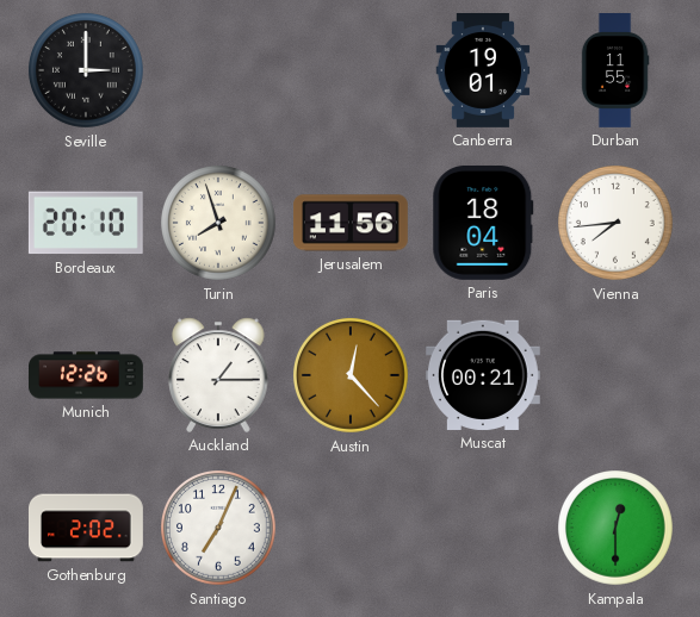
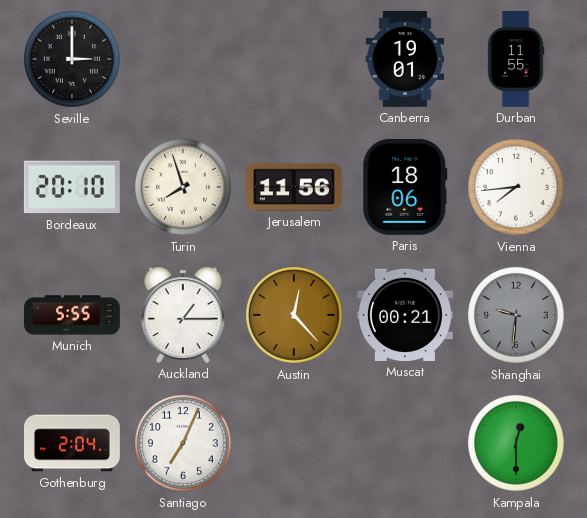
Paris: 18:04 -> 18:06 (405, 187)
Munich: 12:26 -> 5:55 (73, 315)
Shanghai: none -> 9:31 (517, 316)
Gothenburg: 2:02 -> 2:04 (73, 443)
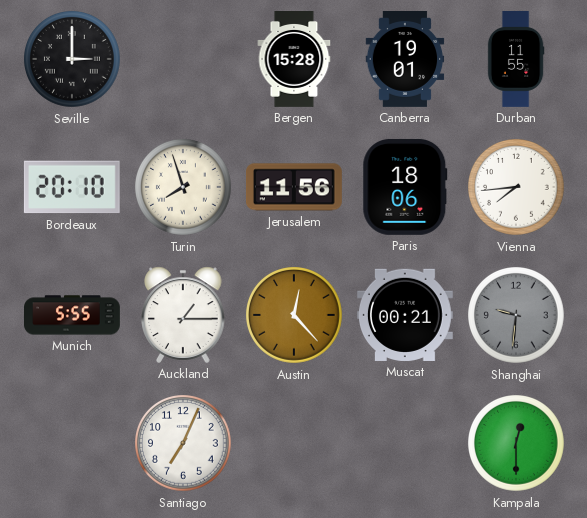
Bergen: none -> 15:28 (294, 60)
Gothenburg: 2:04 -> none (73, 443)
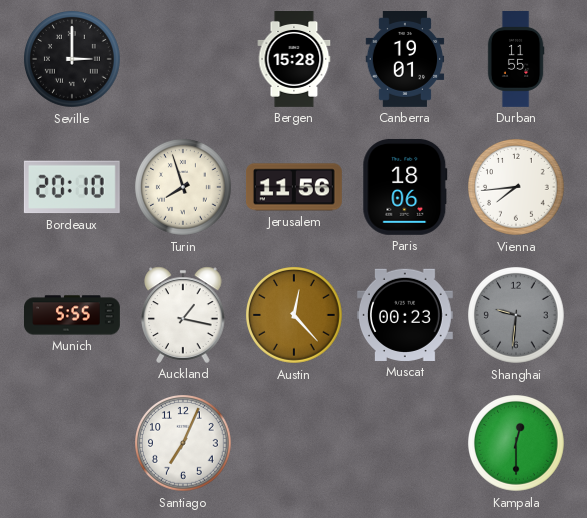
Auckland: 1:15 -> 1:17 (183, 315)
Muscat: 00:21 -> 00:23 (405, 315)
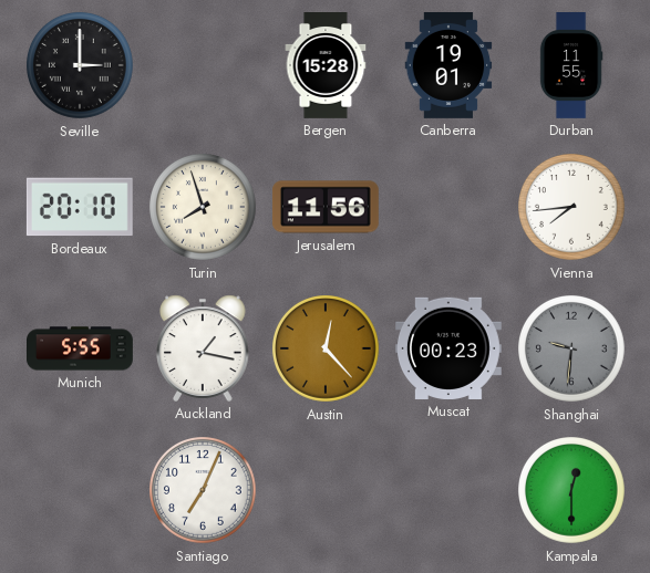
Paris: 18:06 -> none (405, 187)
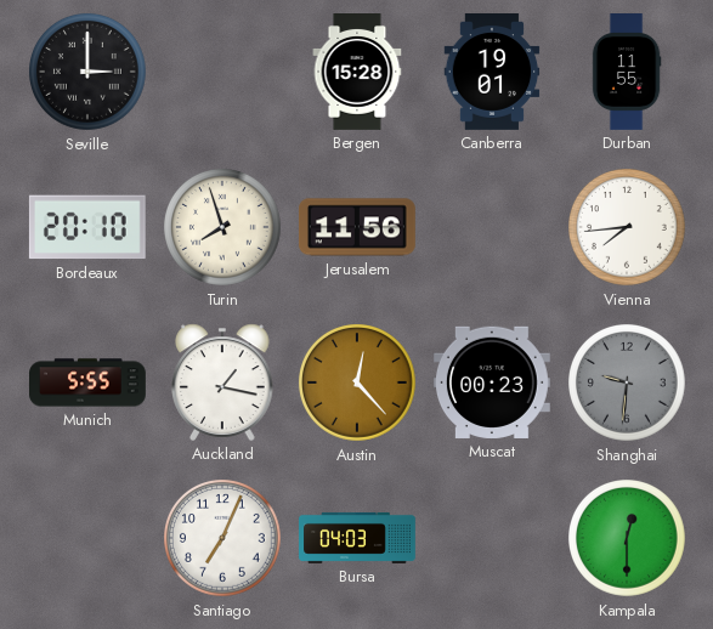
Bursa: none -> 04:03 (358, 538)
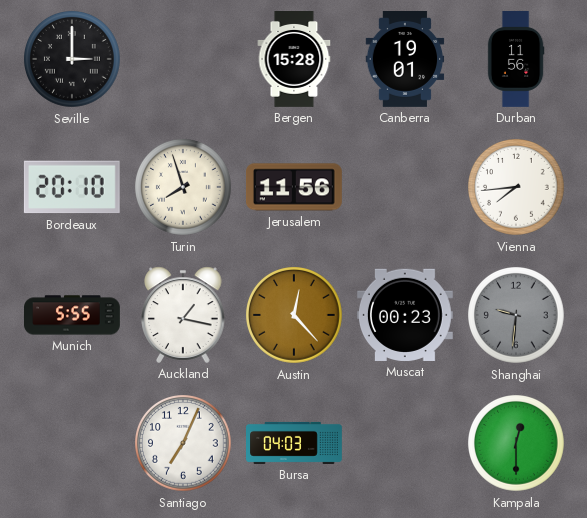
Durban: 11:55 -> 11:56 (516, 60)
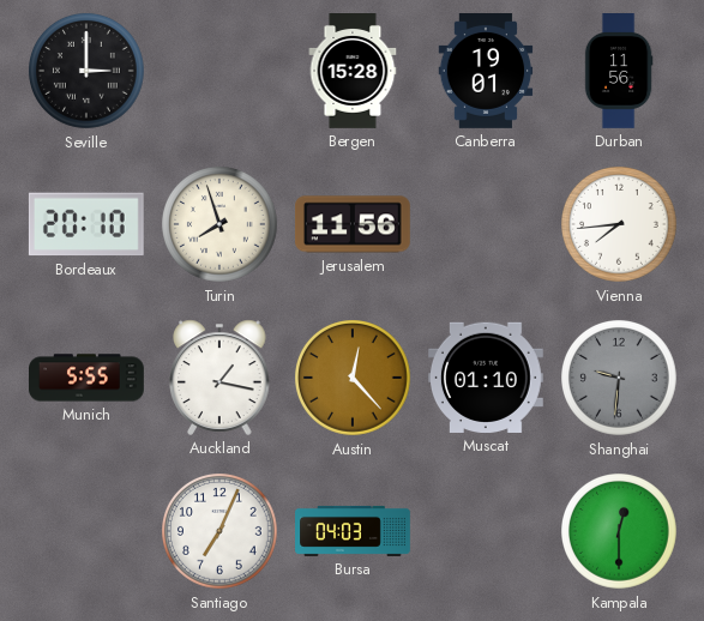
Muscat: 00:23 -> 01:10 (486, 378)
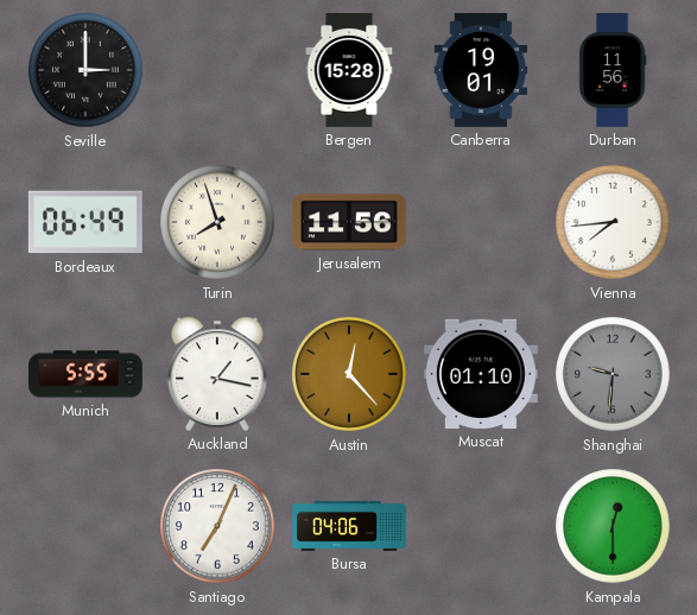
Bordeaux: 20:10 -> 06:49 (85, 222)
Bursa: 04:03 -> 04:06 (350, 526)
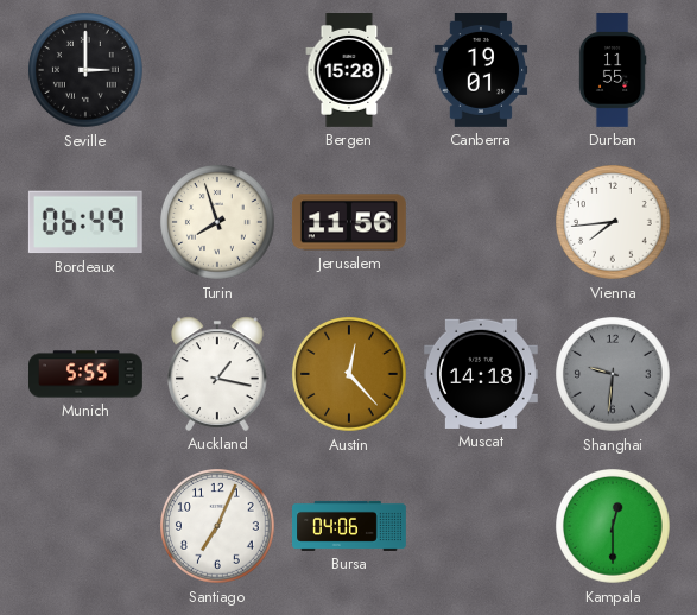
Durban: 11:56 -> 11:55 (613, 71)
Muscat: 01:10 -> 14:18 (481, 374)
